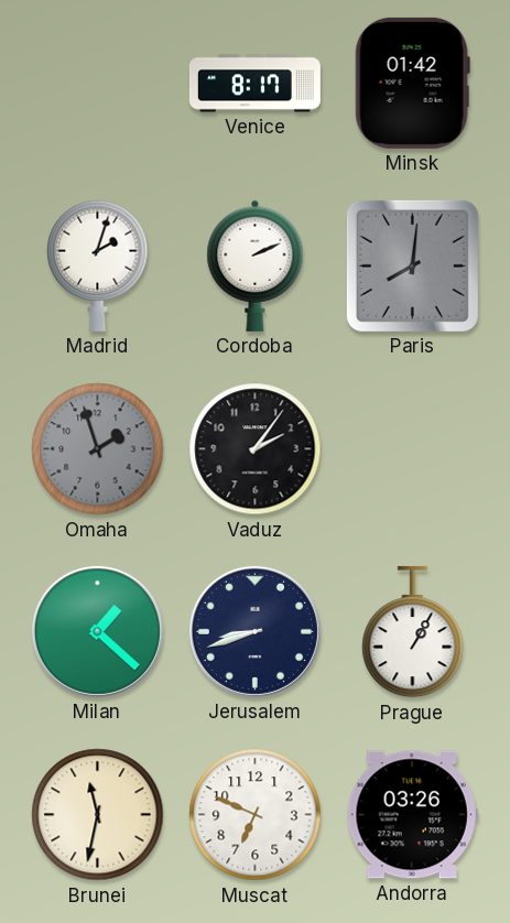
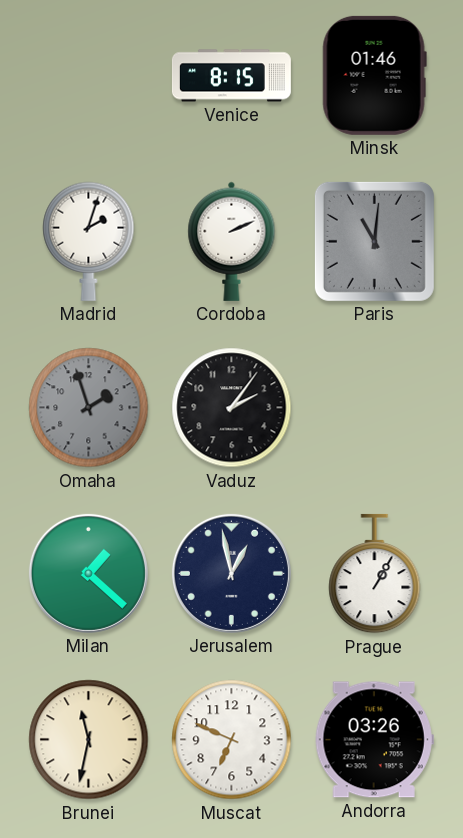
Venice: 8:17 -> 8:15 (231, 76)
Minsk: 01:42 -> 01:46 (374, 75)
Paris: 8:01 -> 11:01 (374, 241)
Jerusalem: 8:42 -> 12:58 (231, 573)
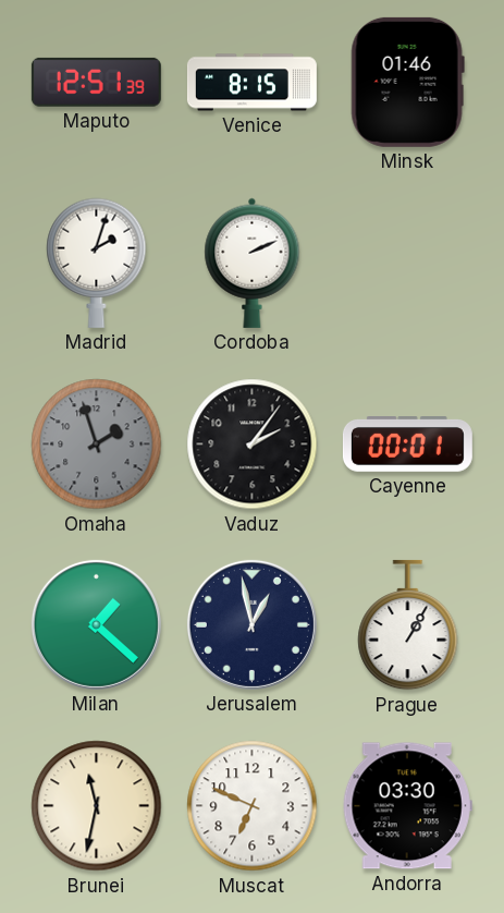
Maputo: none -> 12:51 (96, 82)
Paris: 11:01 -> none (374, 241)
Cayenne: none -> 00:01 (407, 445)
Andorra: 03:26 -> 03:30 (407, 806)
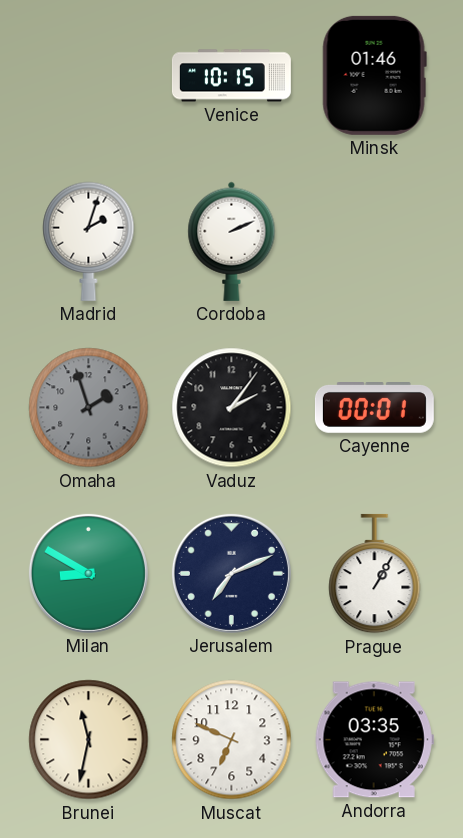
Maputo: 12:51 -> none (96, 82)
Venice: 8:15 -> 10:15 (231, 76)
Milan: 1:22 -> 8:50 (88, 573)
Jerusalem: 12:58 -> 7:11 (231, 573)
Andorra: 03:30 -> 03:35 (374, 740)
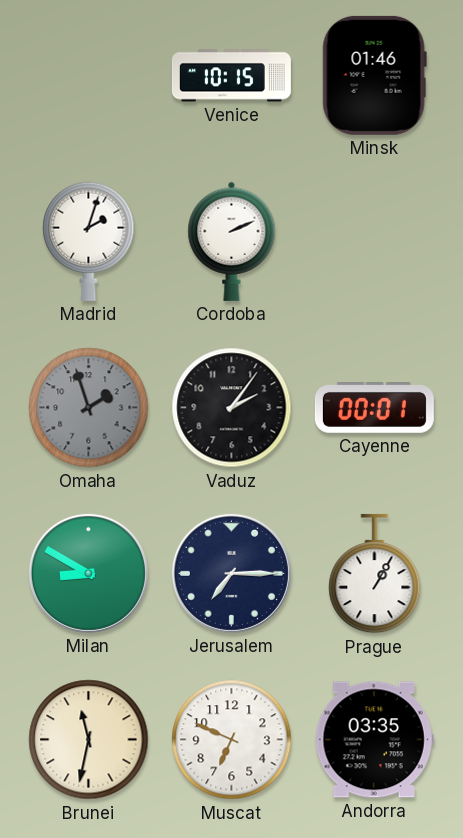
Jerusalem: 7:11 -> 7:15 (231, 573)
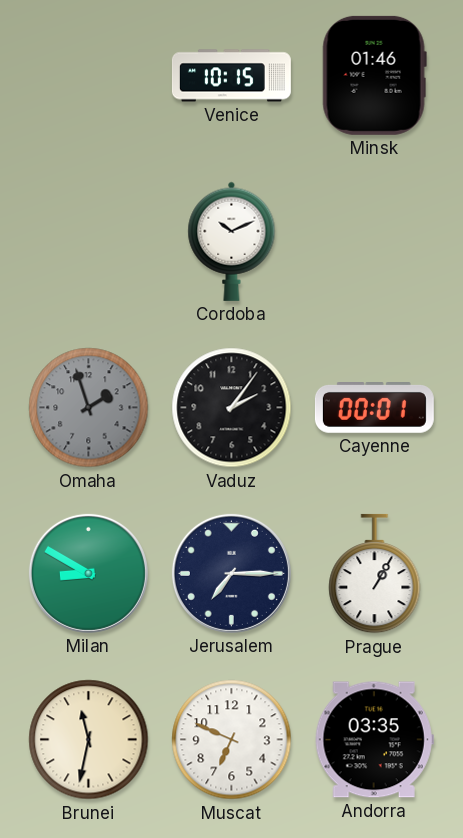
Madrid: 2:03 -> none (89, 241)
Cordoba: 2:11 -> 10:11 (232, 241)
